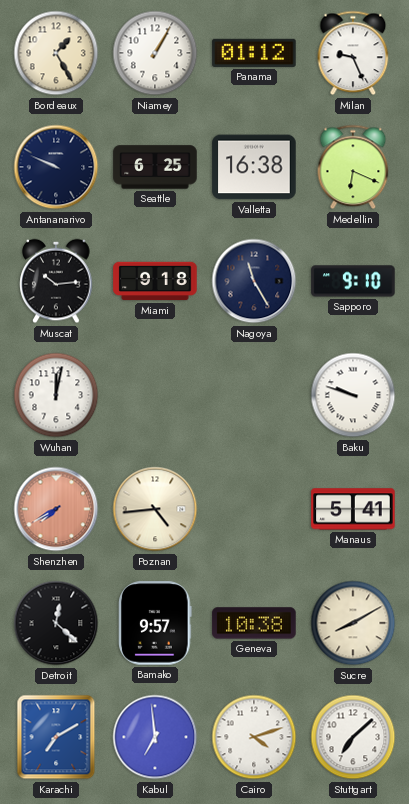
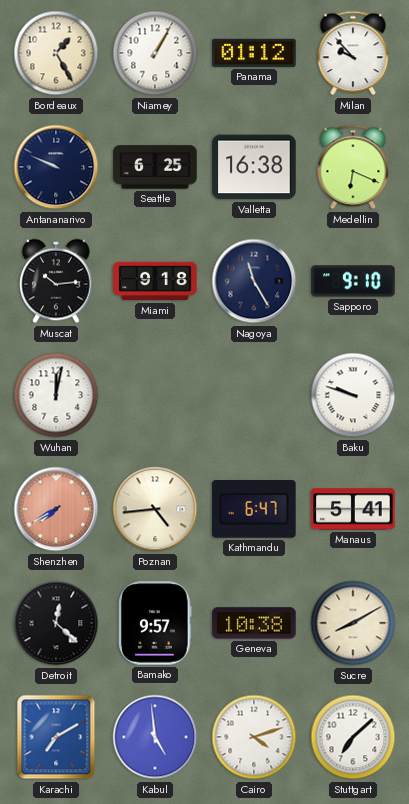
Milan: 9:26 -> 9:53 (353, 53)
Kathmandu: none -> 6:47 (254, 510)
Kabul: 6:59 -> 4:59 (155, 737)
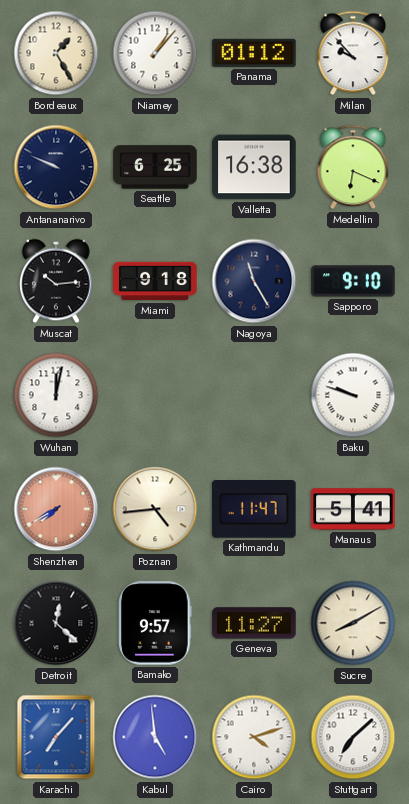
Niamey: 1:05 -> 1:07 (155, 53)
Kathmandu: 6:47 -> 11:47 (254, 510)
Geneva: 10:38 -> 11:27 (254, 623)
Karachi: 7:10 -> 7:07 (56, 737)
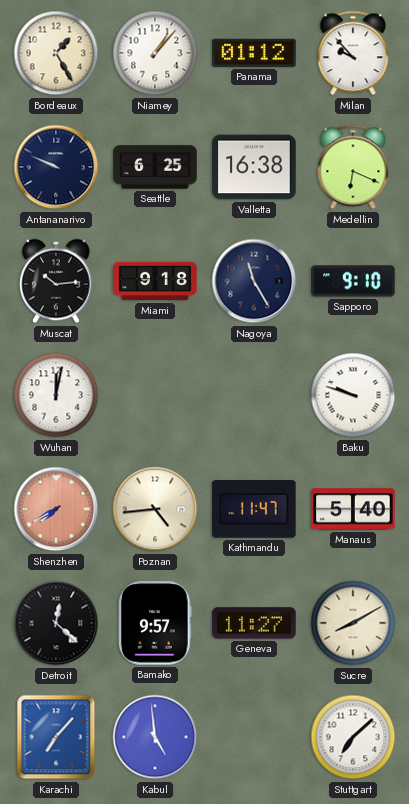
Manaus: 5:41 -> 5:40 (353, 509)
Cairo: 4:12 -> none (254, 737)
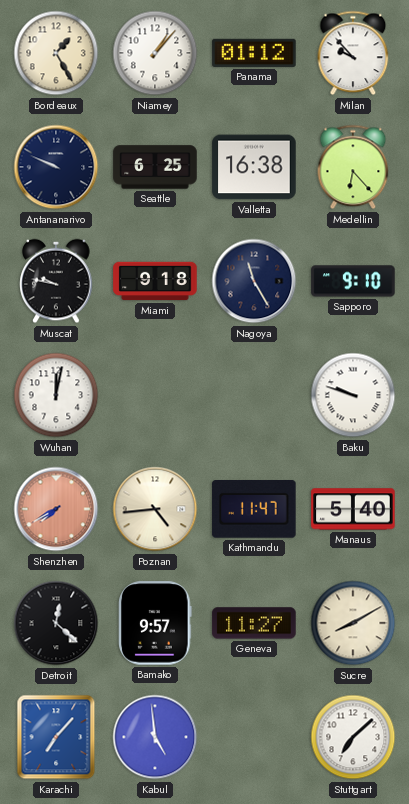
Medellin: 6:19 -> 6:23 (353, 167)
Muscat: 10:14 -> 9:47 (56, 281)
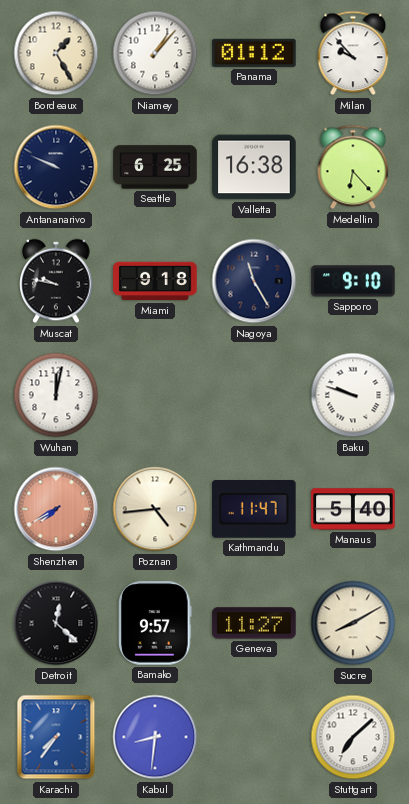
Karachi: 7:07 -> 7:36 (56, 737)
Kabul: 4:59 -> 8:31 (155, 737)
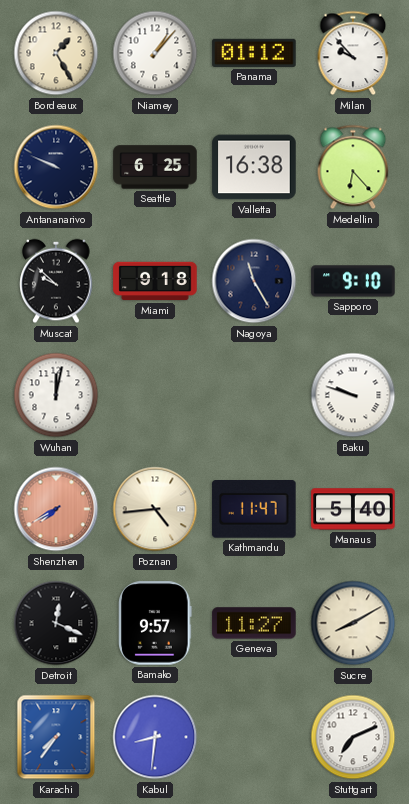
Muscat: 9:47 -> 9:52 (56, 281)
Detroit: 12:22 -> 12:19 (56, 623)
Stuttgart: 7:08 -> 7:11 (353, 737)
